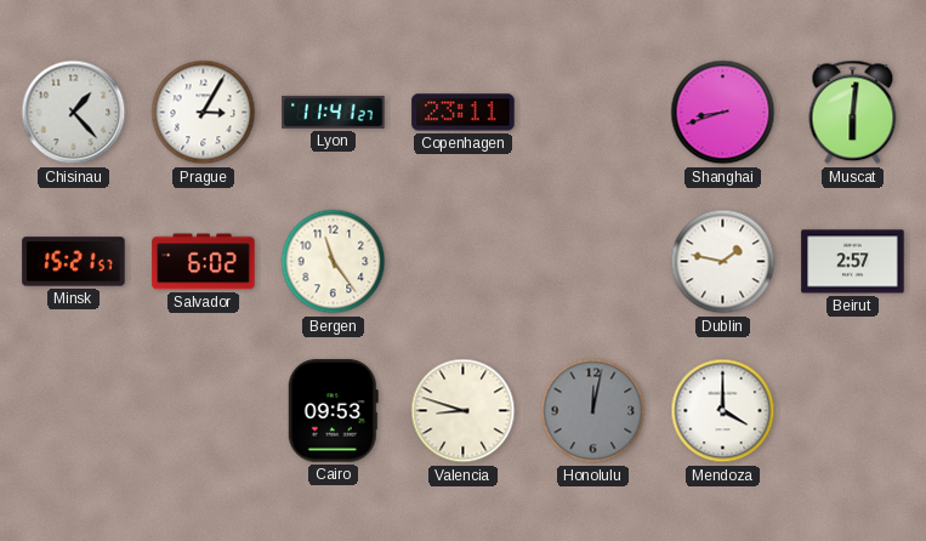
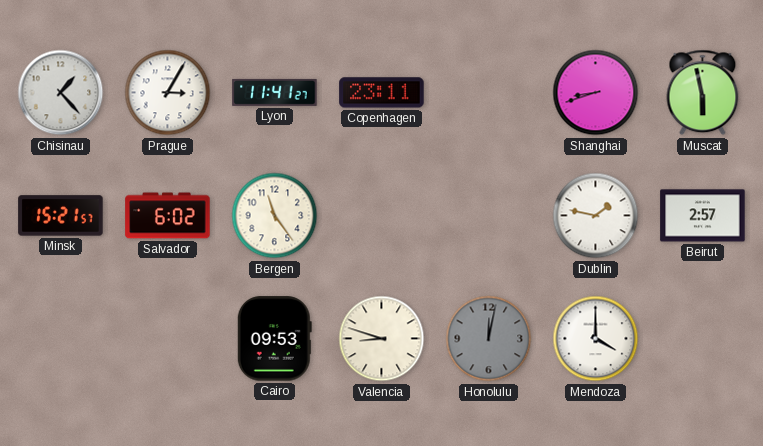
Muscat: 6:01 -> 5:58 (703, 93)
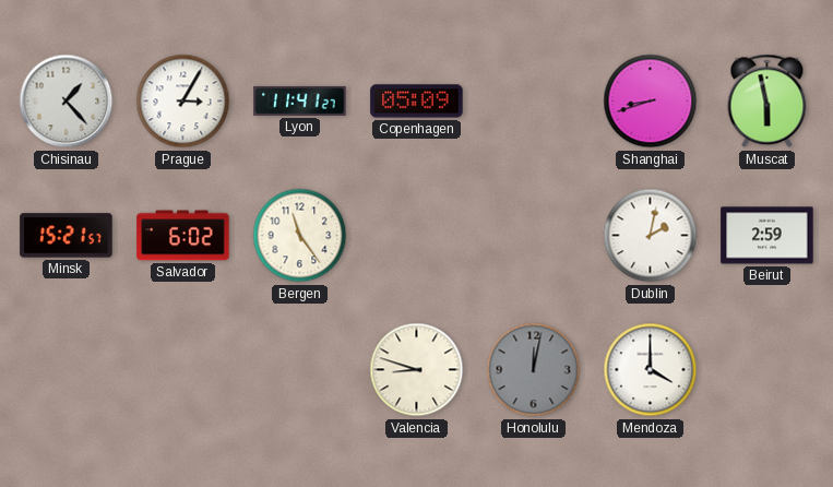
Copenhagen: 23:11 -> 05:09 (417, 102)
Dublin: 1:47 -> 2:02 (651, 236)
Beirut: 2:57 -> 2:59 (767, 236)
Cairo: 09:53 -> none (274, 339)
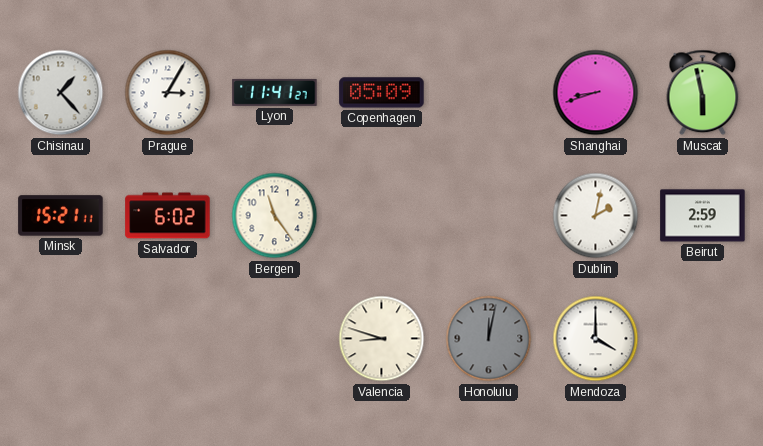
Minsk: 15:21:57 -> 15:21:11 (61, 216)
